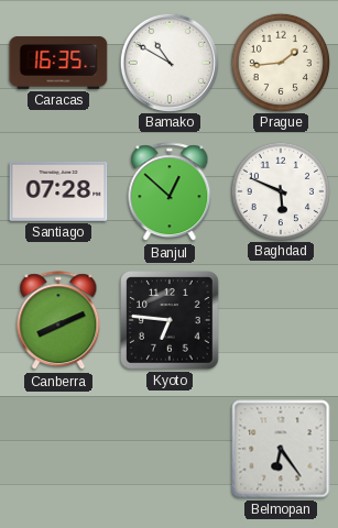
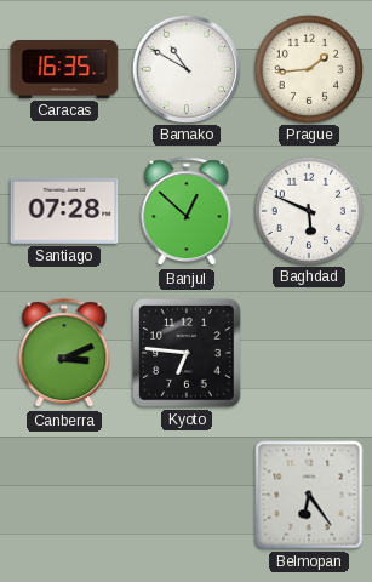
Canberra: 8:11 -> 3:11 (64, 354)
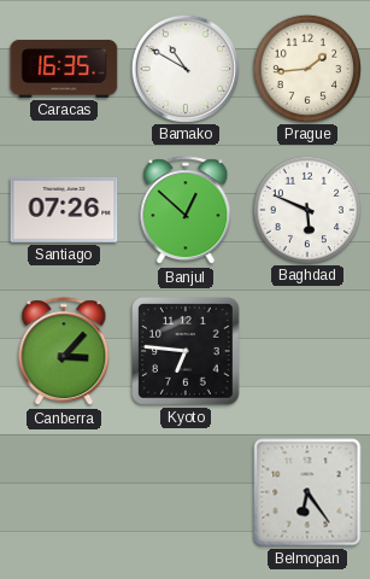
Santiago: 07:28 -> 07:26 (64, 210)
Canberra: 3:11 -> 3:07 (64, 352)
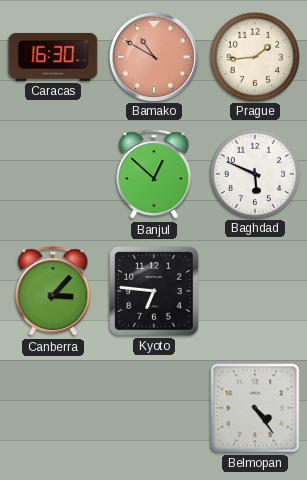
Caracas: 16:35 -> 16:30 (53, 57)
Bamako dial: white -> salmon (153, 56)
Santiago: 07:26 -> none (64, 210)
Belmopan: 6:24 -> 4:24 (255, 408)
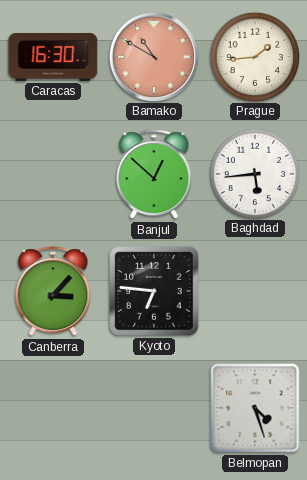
Baghdad: 5:49 -> 5:44 (254, 173)
Belmopan: 4:24 -> 4:27 (255, 408)
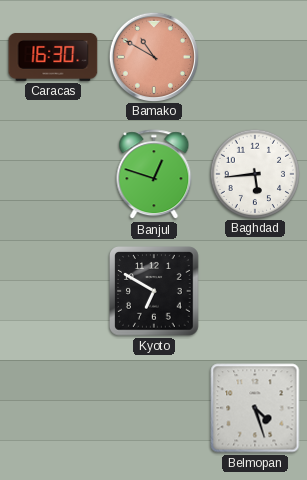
Prague: 1:44 -> none (254, 56)
Banjul: 12:52 -> 12:48 (154, 175)
Canberra: 3:07 -> none (53, 292)
Kyoto: 6:46 -> 6:50 (154, 291)
